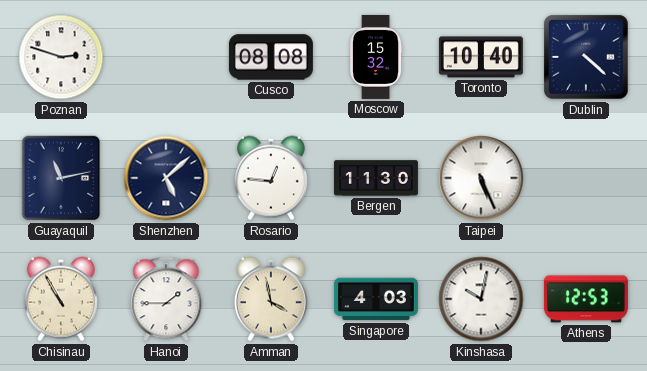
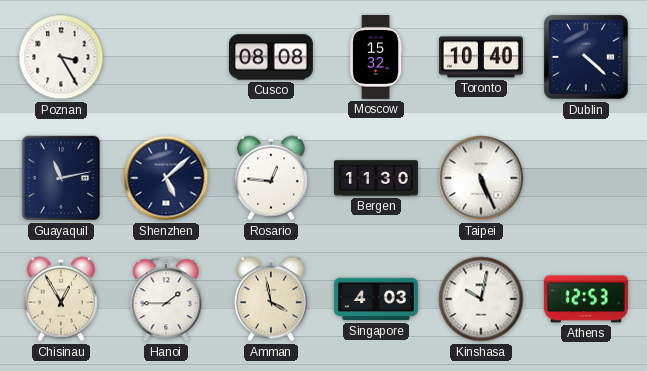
Poznan: 2:48 -> 3:25 (61, 57)
Chisinau: 10:55 -> 12:55 (61, 299)
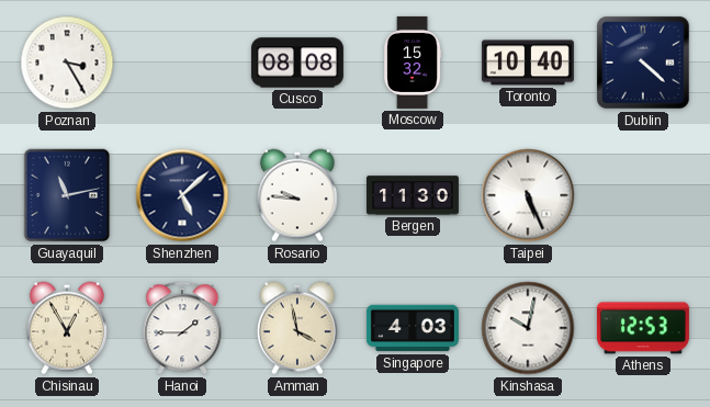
Rosario: 12:46 -> 9:46 (297, 195)
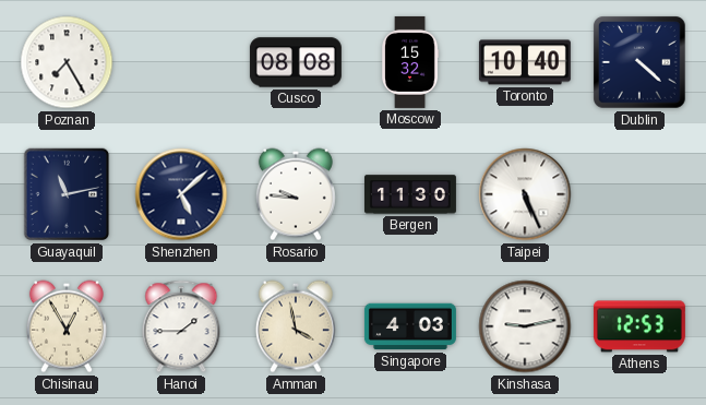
Poznan: 3:25 -> 7:25 (67, 62)
Kinshasa: 10:02 -> 9:13 (525, 326)
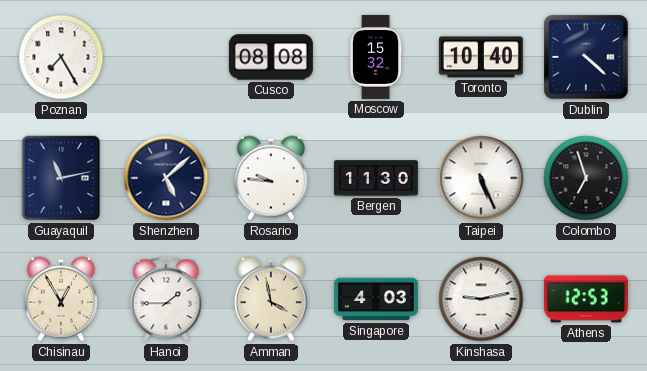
Colombo: none -> 6:57 (586, 178)
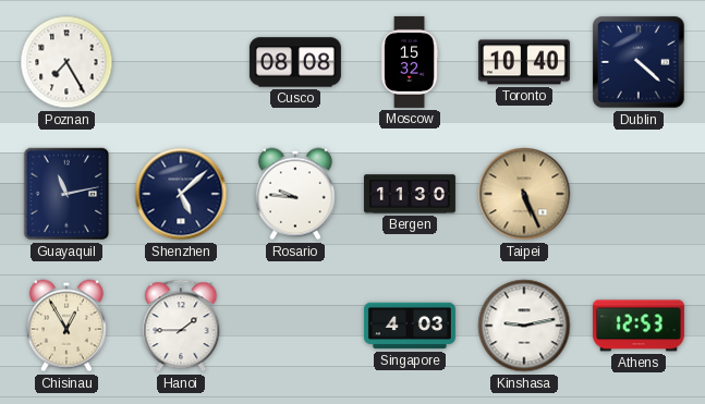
Taipei dial: white -> champagne (524, 194)
Colombo: 6:57 -> none (586, 178)
Amman: 3:58 -> none (271, 299)
